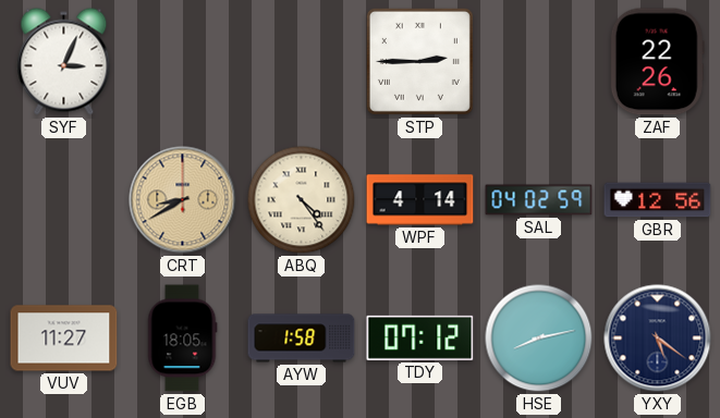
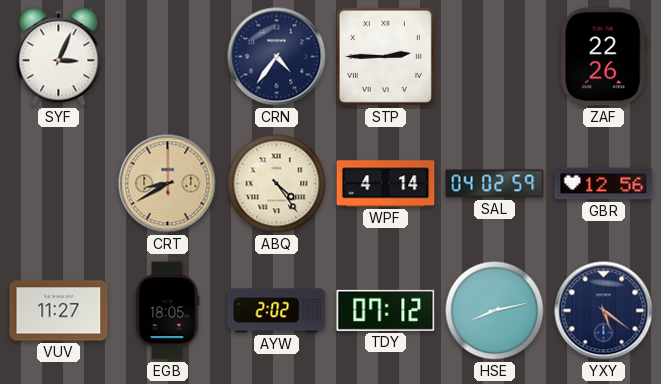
CRN: none -> 4:36 (277, 57)
AYW: 1:58 -> 2:02 (277, 311)
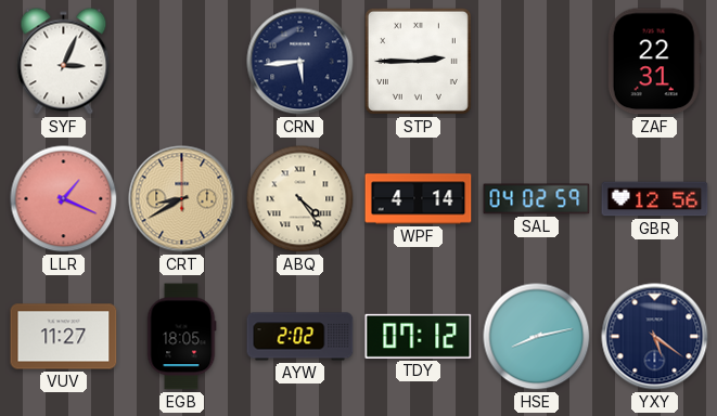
CRN: 4:36 -> 5:44 (300, 62)
ZAF: 22:26 -> 22:31 (654, 62)
LLR: none -> 1:19 (64, 199)
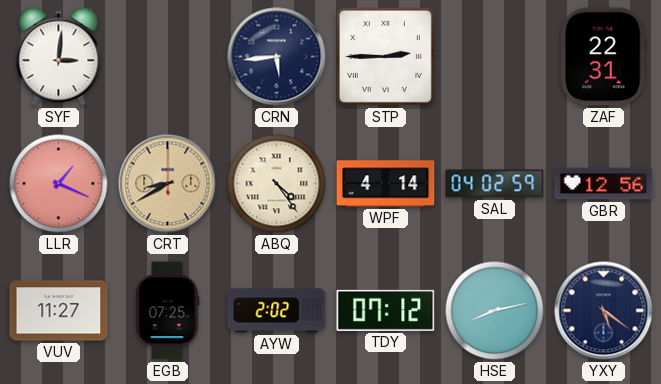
SYF: 3:04 -> 3:01 (59, 57)
EGB: 18:05 -> 07:25 (167, 311)
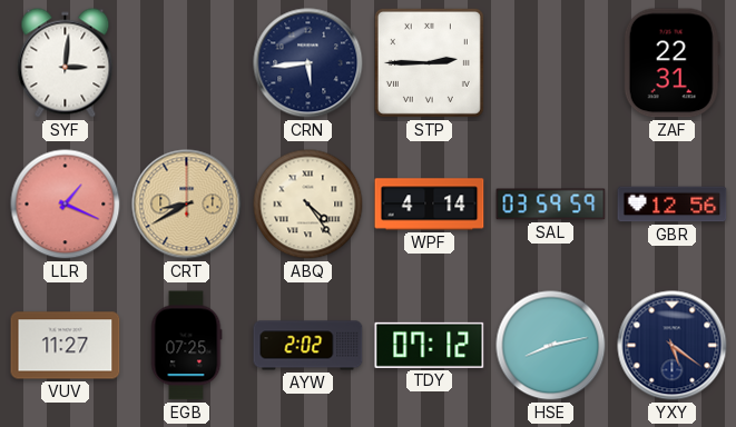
SAL: 04:02 -> 03:59 (551, 205)
